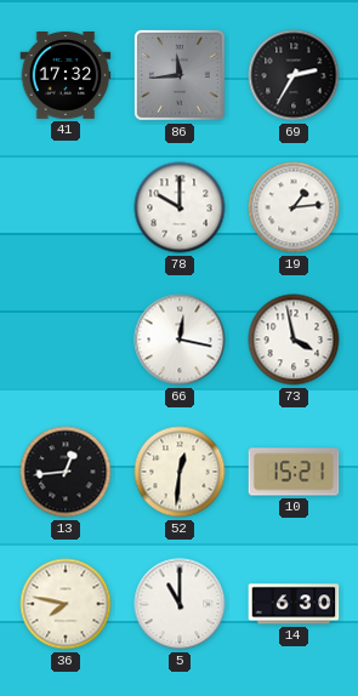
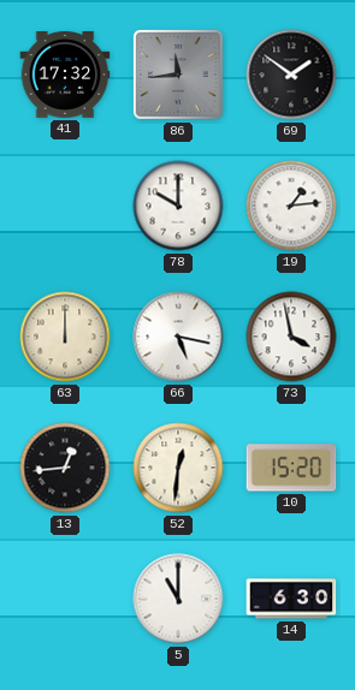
69: 2:35 -> 1:51 (291, 75)
63: none -> 12:00 (65, 337)
66: 12:17 -> 5:17 (178, 337)
10: 15:21 -> 15:20 (291, 468)
36: 7:47 -> none (66, 604)
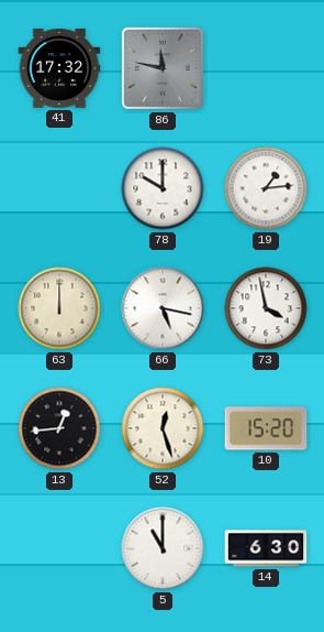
86: 11:44 -> 11:47 (163, 68)
69: 1:51 -> none (291, 75)
52: 12:31 -> 12:27 (163, 428)
